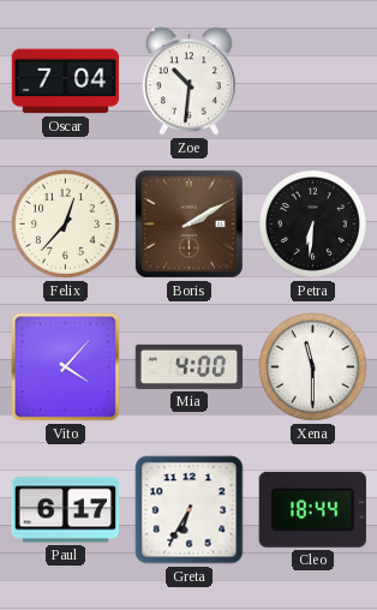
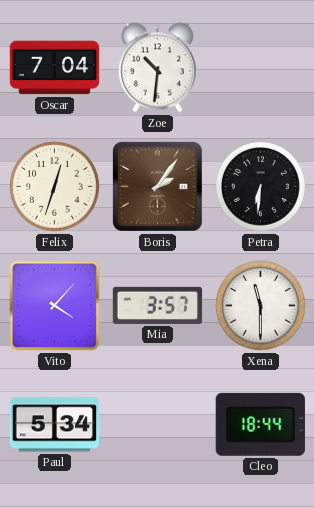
Felix: 12:37 -> 12:33 (55, 187)
Boris: 2:10 -> 2:06 (157, 186)
Mia: 4:00 -> 3:57 (158, 305)
Paul: 6:17 -> 5:34 (55, 425)
Greta: 6:35 -> none (190, 510)
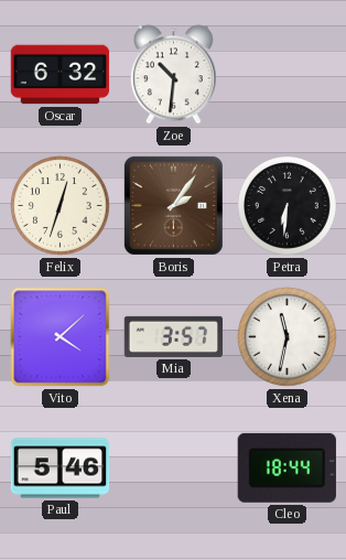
Oscar: 7:04 -> 6:32 (61, 75)
Vito: 4:07 -> 4:08 (61, 337)
Xena: 11:30 -> 11:32 (288, 337)
Paul: 5:34 -> 5:46 (61, 469)
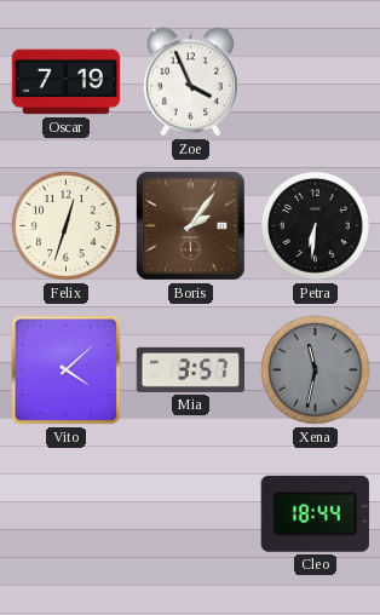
Oscar: 6:32 -> 7:19 (67, 82)
Zoe: 10:31 -> 3:56 (190, 82)
Xena dial: white -> grey (316, 370)
Paul: 5:46 -> none (61, 469)
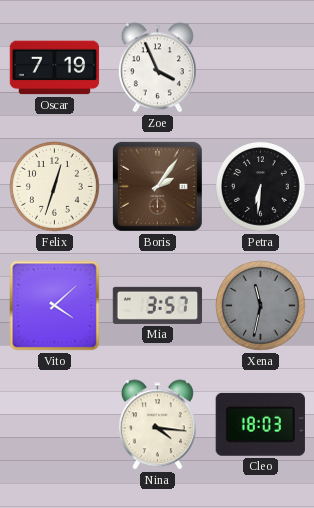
Nina: none -> 4:16 (157, 425)
Cleo: 18:44 -> 18:03 (260, 424)
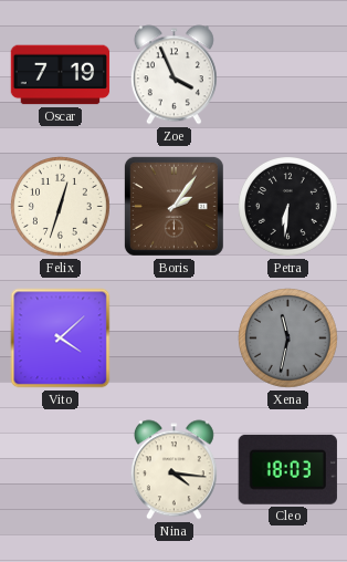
Mia: 3:57 -> none (158, 305)
